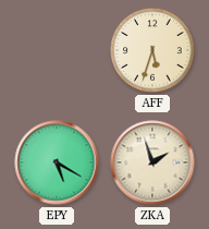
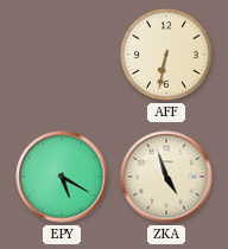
AFF: 5:33 -> 6:32 (166, 55)
ZKA: 1:57 -> 4:57 (166, 177)
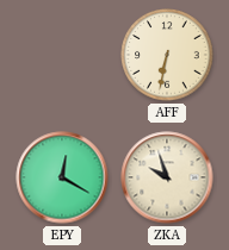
EPY: 5:20 -> 12:20 (62, 177)
ZKA: 4:57 -> 9:57 (167, 177)
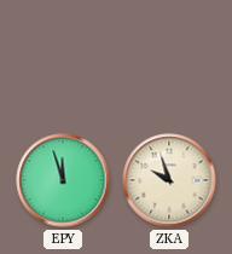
AFF: 6:32 -> none (167, 55)
EPY: 12:20 -> 11:57 (63, 180)
